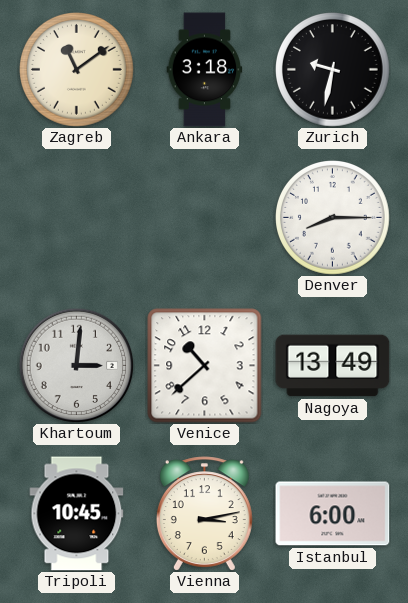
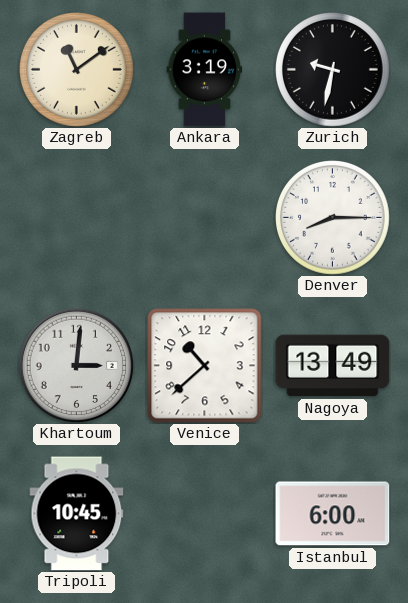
Ankara: 3:18 -> 3:19 (205, 70)
Vienna: 3:13 -> none (204, 514)
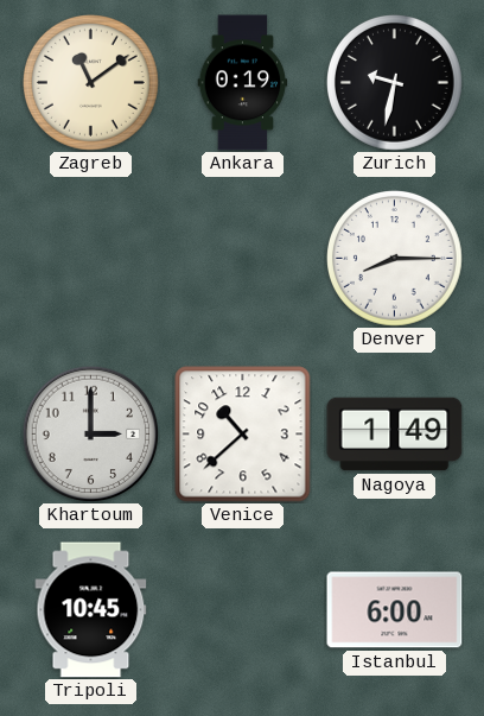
Ankara: 3:19 -> 0:19 (243, 83)
Khartoum: 3:01 -> 3:00 (90, 433)
Nagoya: 13:49 -> 1:49 (395, 435)
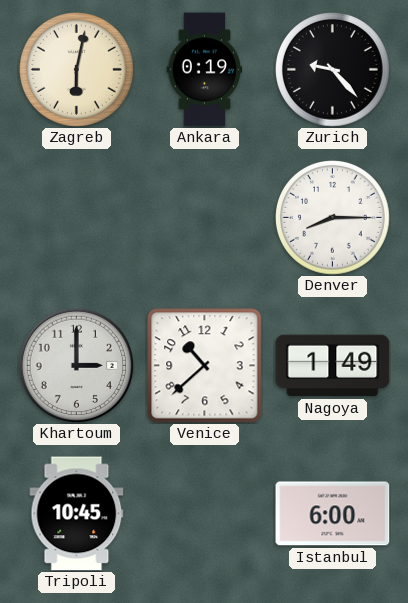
Zagreb: 11:09 -> 6:02 (77, 70)
Zurich: 9:32 -> 9:23 (333, 70)
